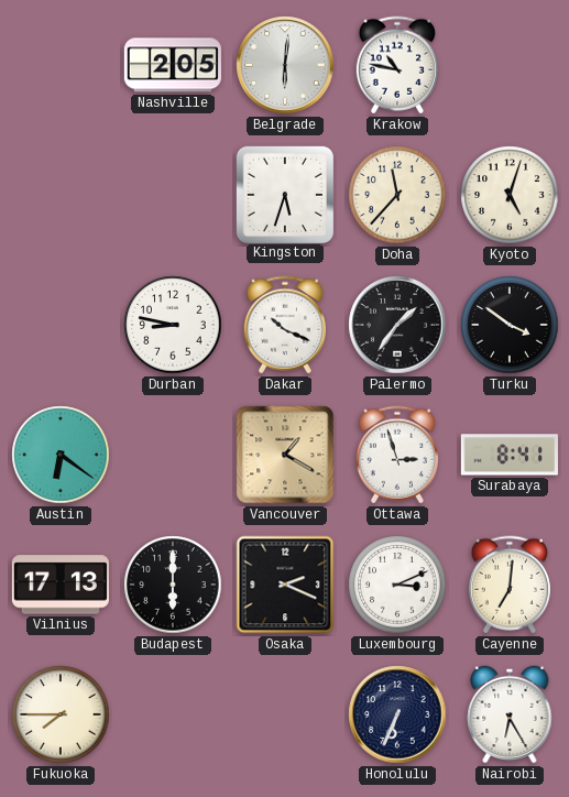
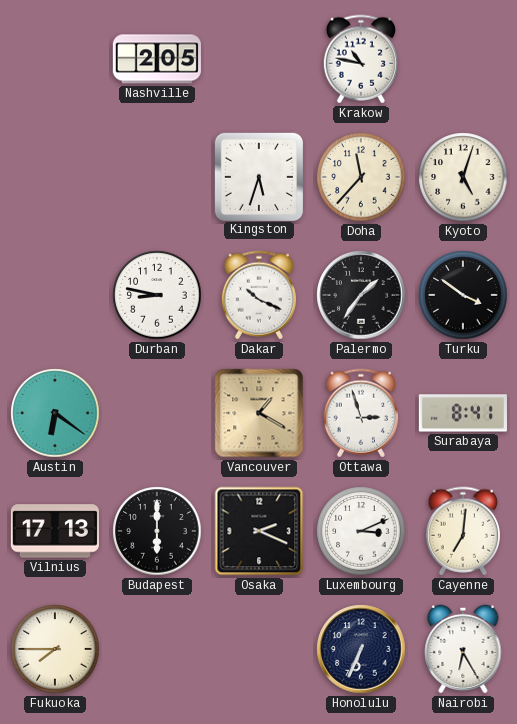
Belgrade: 6:01 -> none (285, 65)
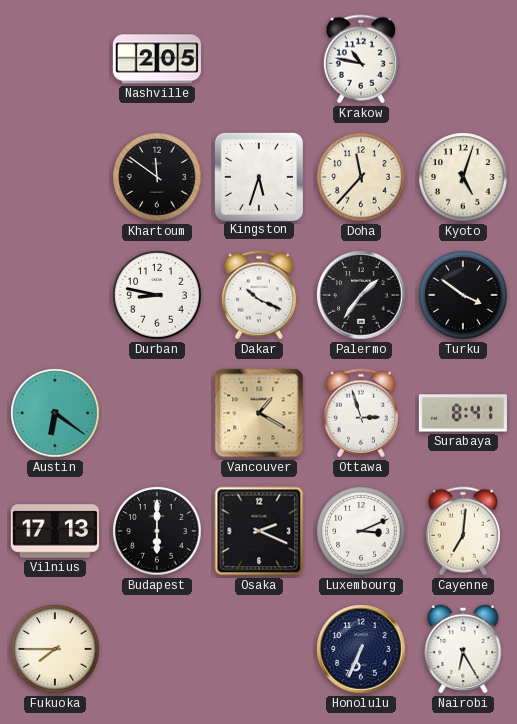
Khartoum: none -> 11:51 (157, 177)
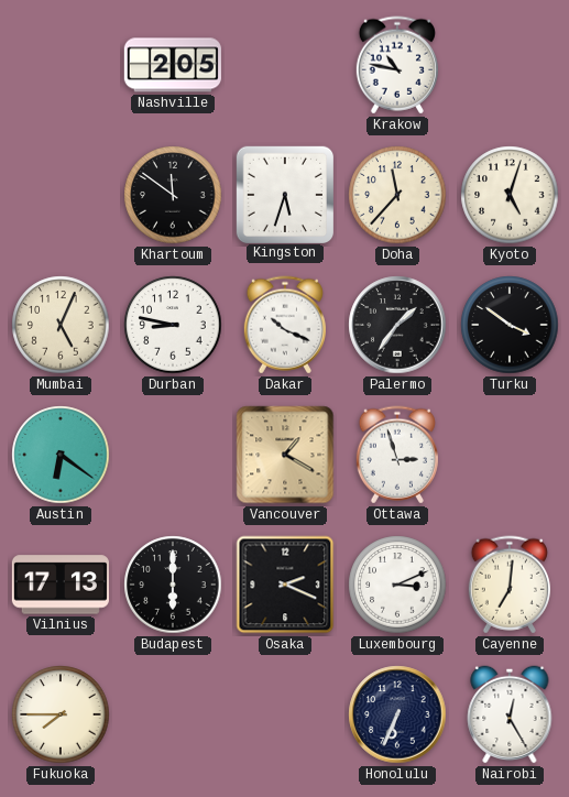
Mumbai: none -> 5:04 (61, 325)
Surabaya: 8:41 -> none (463, 413)
Nairobi: 6:25 -> 12:25 (510, 714)
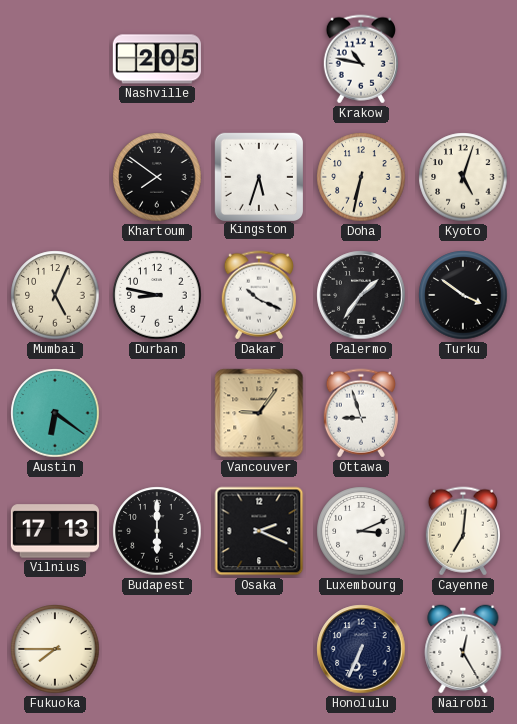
Khartoum: 11:51 -> 7:51 (157, 177)
Doha: 11:37 -> 6:32 (361, 177)
Vancouver: 1:20 -> 9:06 (259, 413)
Ottawa: 2:57 -> 8:57 (361, 413)
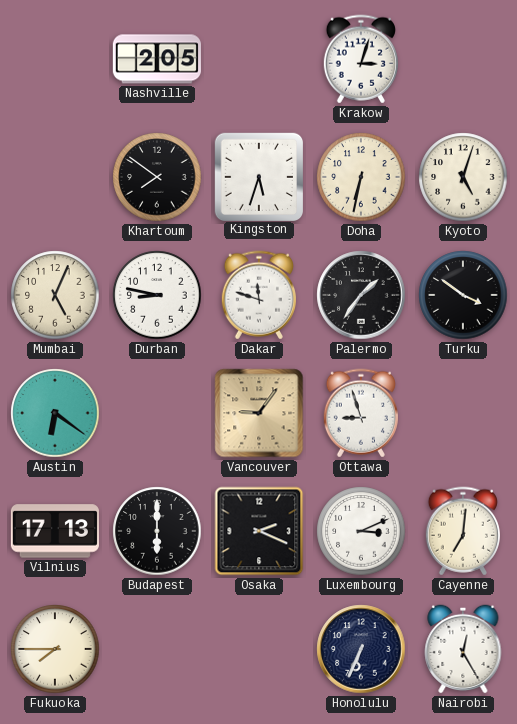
Krakow: 10:47 -> 3:03 (361, 59)
Dakar: 10:19 -> 11:48 (259, 295)
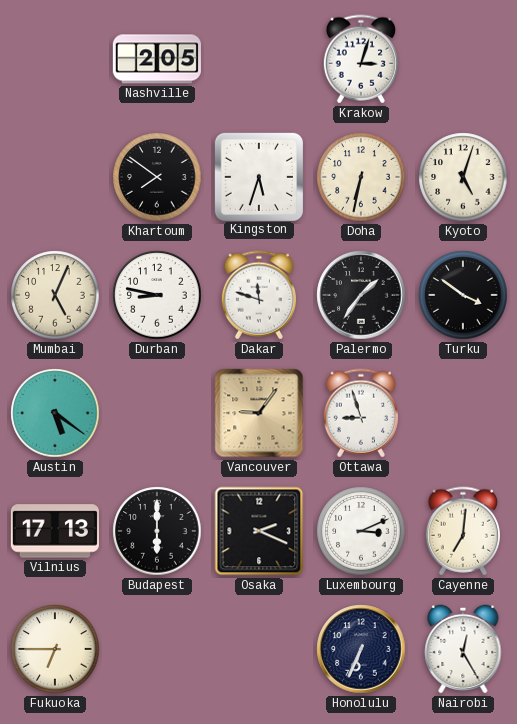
Austin: 6:21 -> 5:21 (55, 413)
Fukuoka: 7:45 -> 6:45 (55, 649)
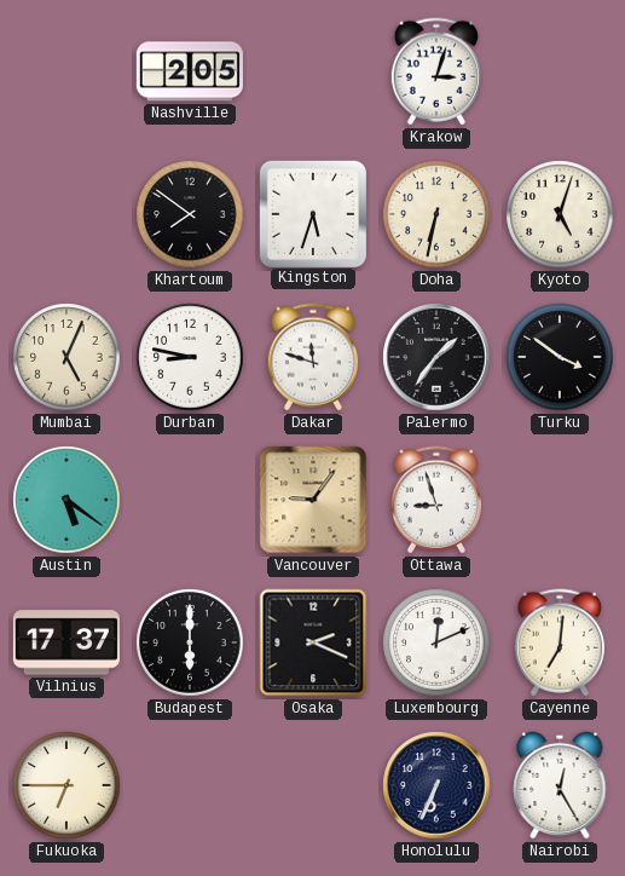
Vilnius: 17:13 -> 17:37 (66, 642)
Luxembourg: 3:11 -> 12:11 (436, 642)
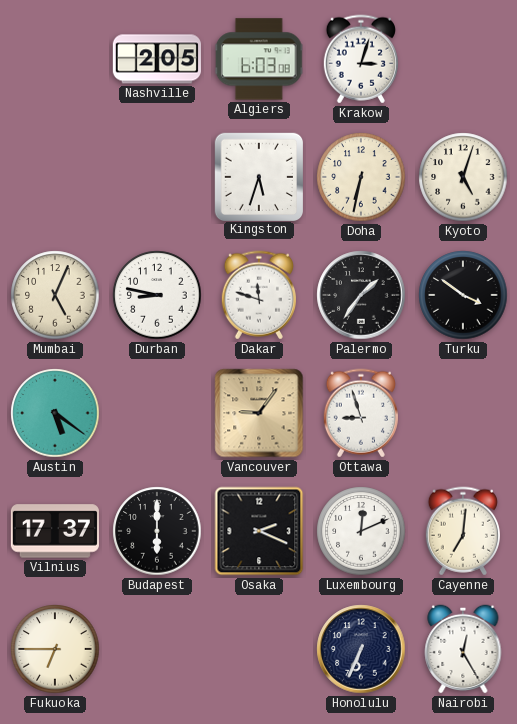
Algiers: none -> 6:03 (259, 59)
Khartoum: 7:51 -> none (190, 214)
